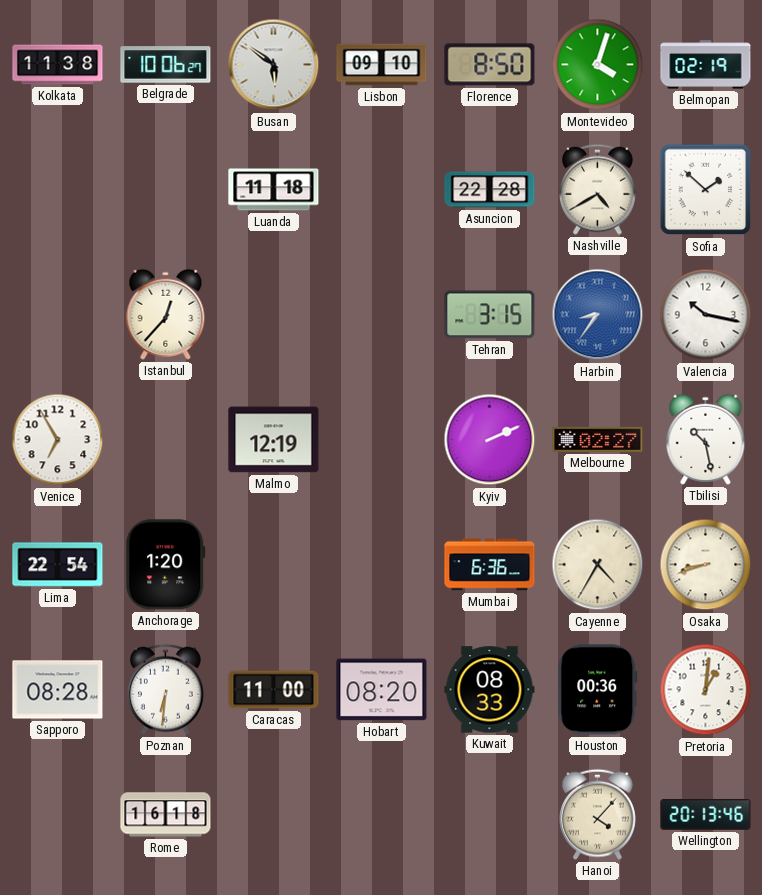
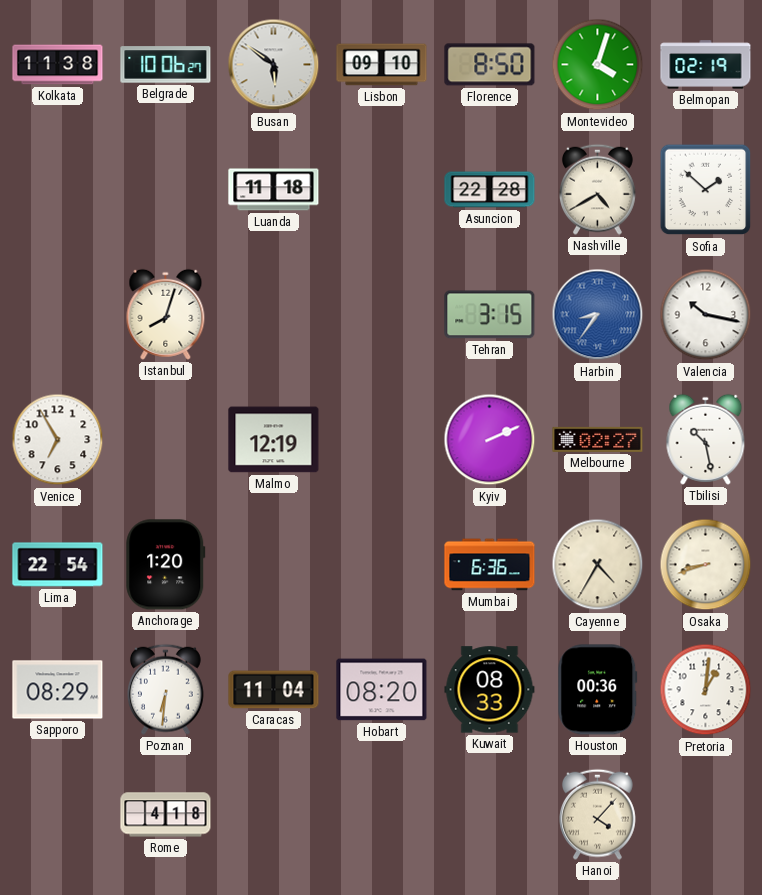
Istanbul: 12:37 -> 8:03 (166, 314)
Sapporo: 08:28 -> 08:29 (58, 690)
Caracas: 11:00 -> 11:04 (274, 690)
Rome: 16:18 -> 4:18 (166, 815)
Wellington: 20:13 -> none (706, 814)
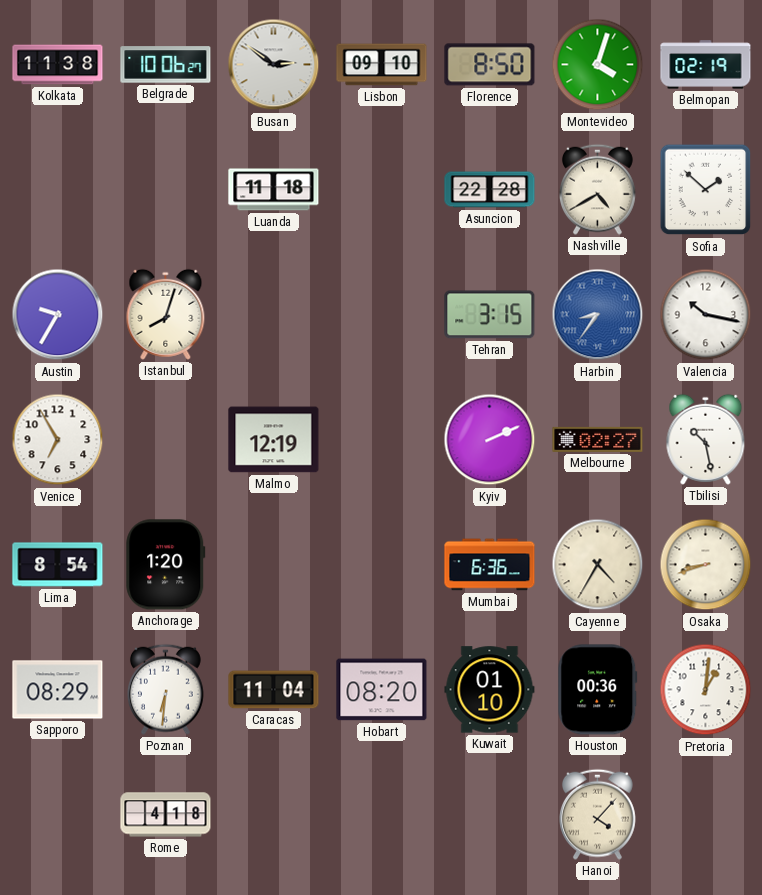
Busan: 5:51 -> 2:51 (274, 65)
Austin: none -> 9:35 (58, 315)
Lima: 22:54 -> 8:54 (58, 565)
Kuwait: 08:33 -> 01:10 (490, 690)
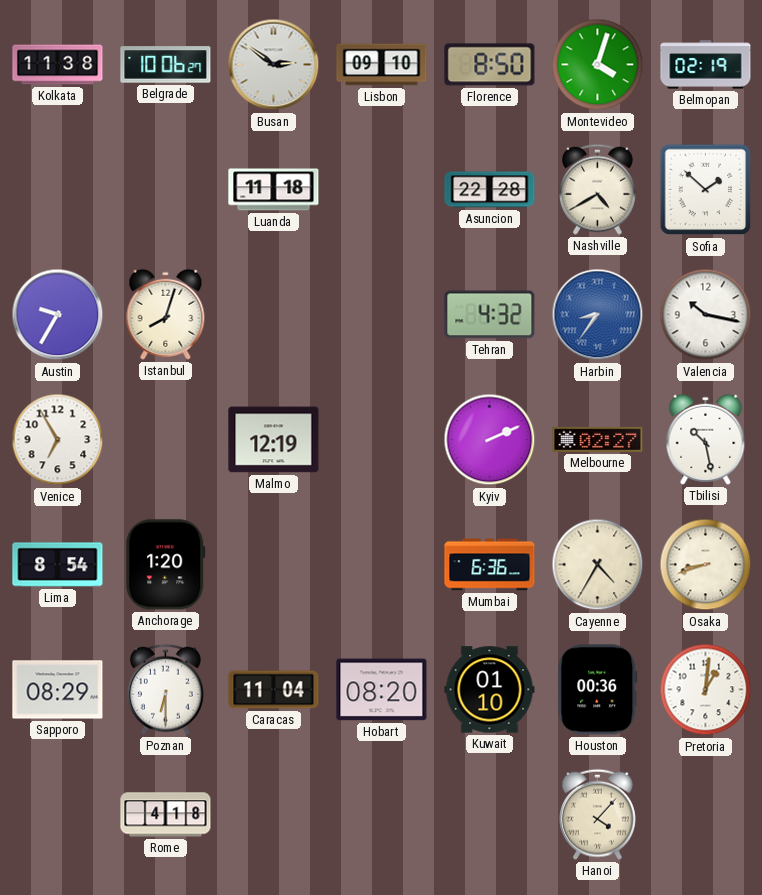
Tehran: 3:15 -> 4:32 (490, 315)
Poznan: 6:31 -> 6:30 (165, 689)
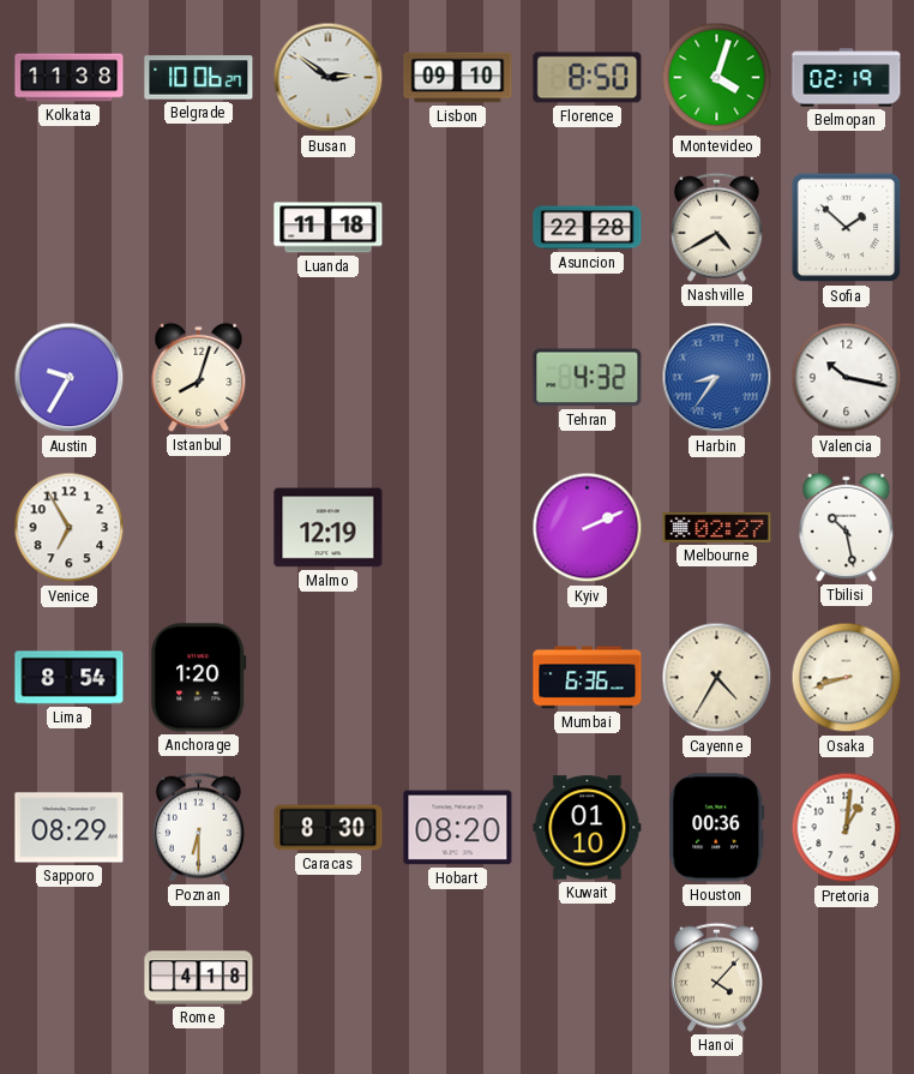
Caracas: 11:04 -> 8:30 (329, 828)
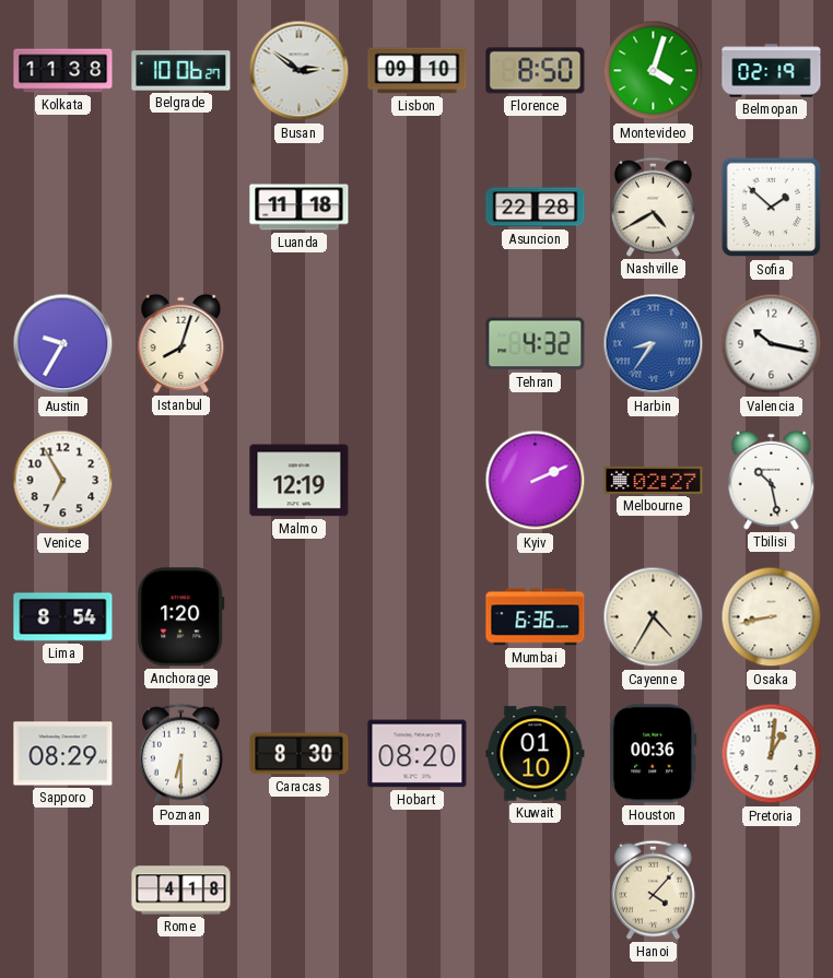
Osaka: 8:42 -> 8:43 (772, 617)
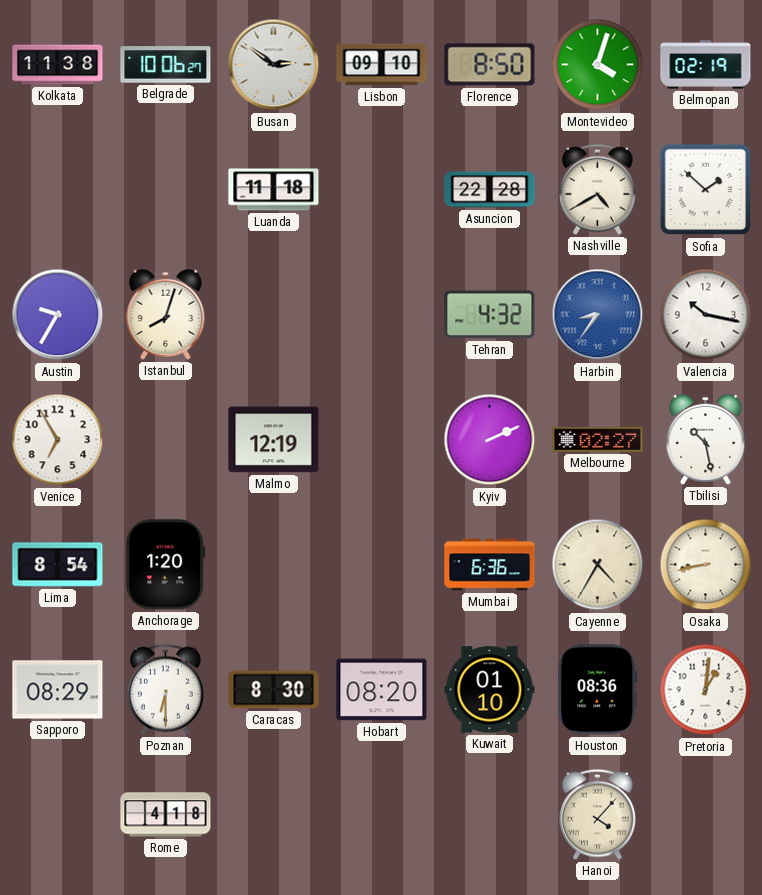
Houston: 00:36 -> 08:36 (598, 690)
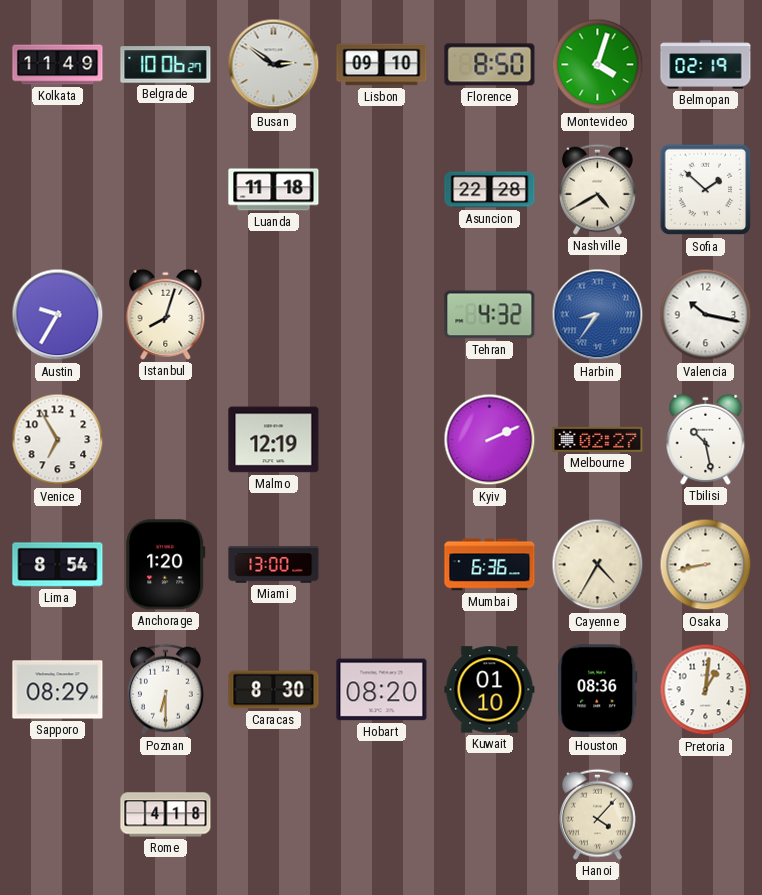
Kolkata: 11:38 -> 11:49 (58, 65)
Miami: none -> 13:00 (274, 565)
